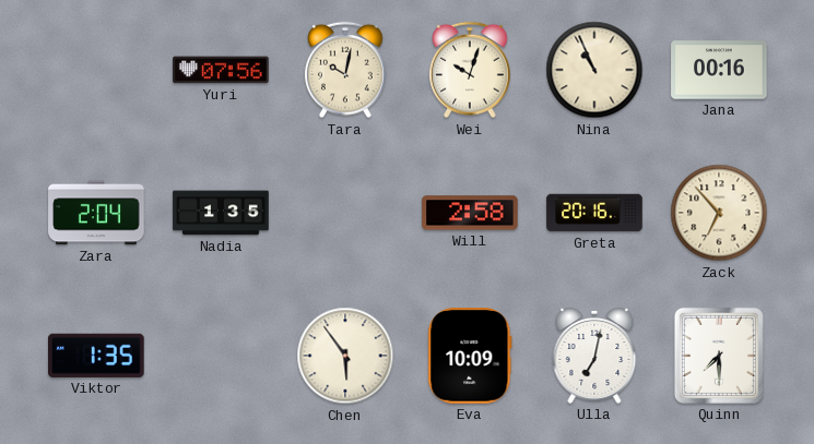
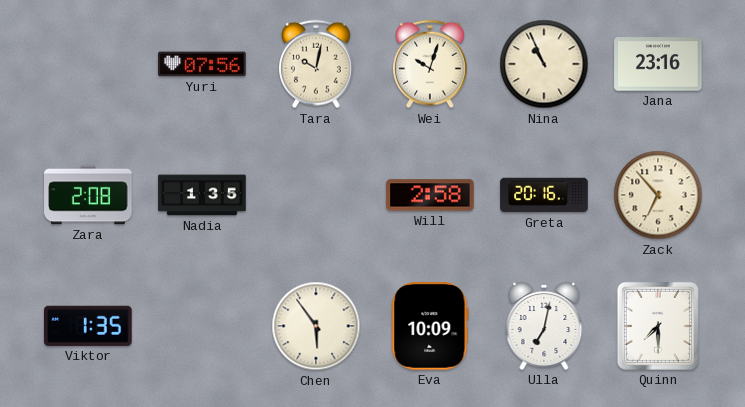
Jana: 00:16 -> 23:16 (658, 64)
Zara: 2:04 -> 2:08 (88, 195)
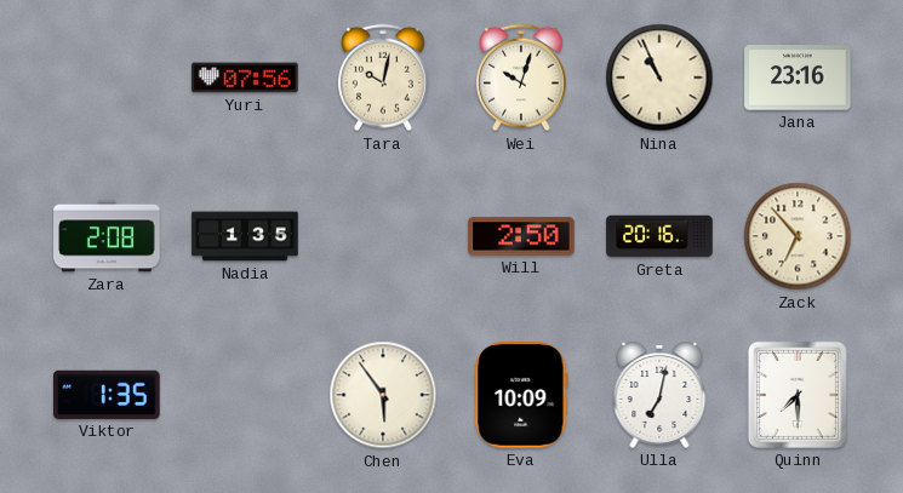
Will: 2:58 -> 2:50 (521, 236)
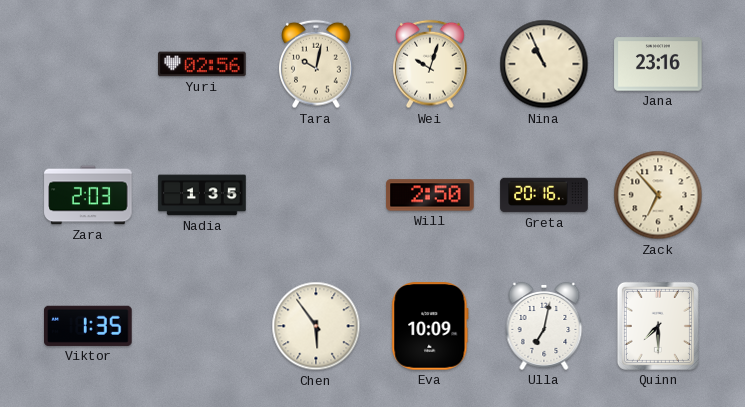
Yuri: 07:56 -> 02:56 (202, 64)
Zara: 2:08 -> 2:03 (88, 195)
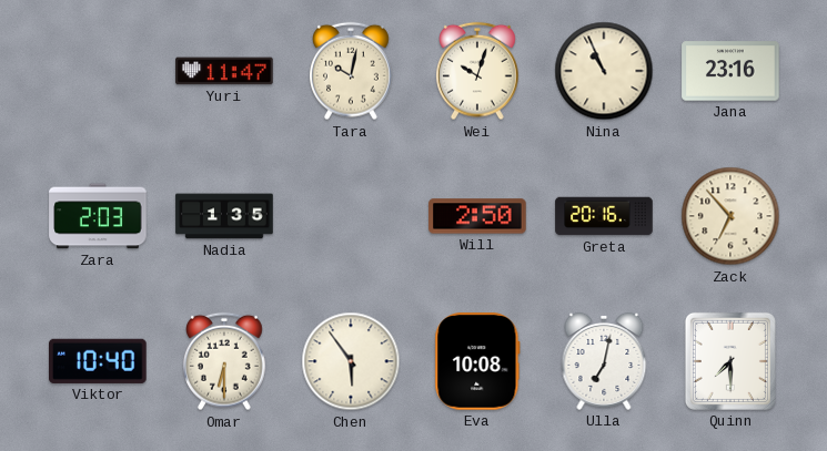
Yuri: 02:56 -> 11:47 (224, 71)
Viktor: 1:35 -> 10:40 (99, 361)
Omar: none -> 6:30 (225, 361)
Eva: 10:09 -> 10:08 (477, 361)
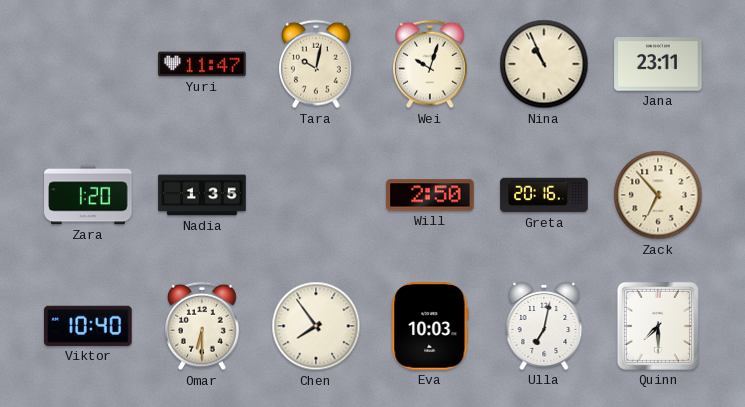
Jana: 23:16 -> 23:11 (658, 64)
Zara: 2:03 -> 1:20 (88, 195)
Chen: 5:54 -> 7:54 (316, 326)
Eva: 10:08 -> 10:03 (430, 326)
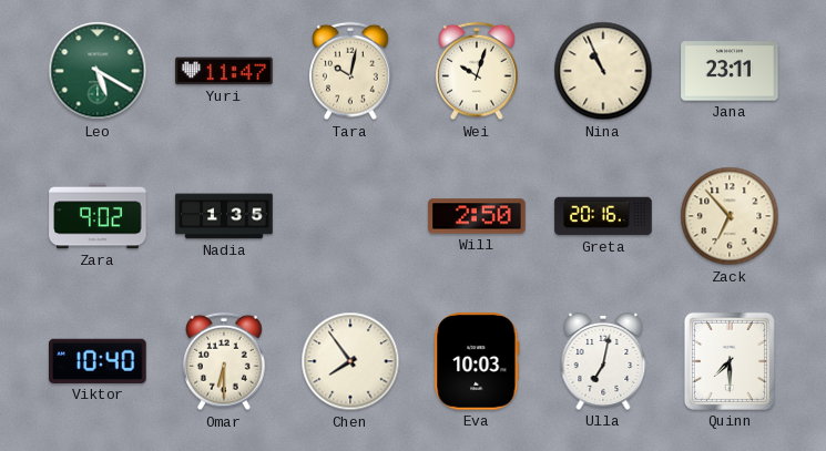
Leo: none -> 5:20 (98, 71)
Zara: 1:20 -> 9:02 (98, 216)
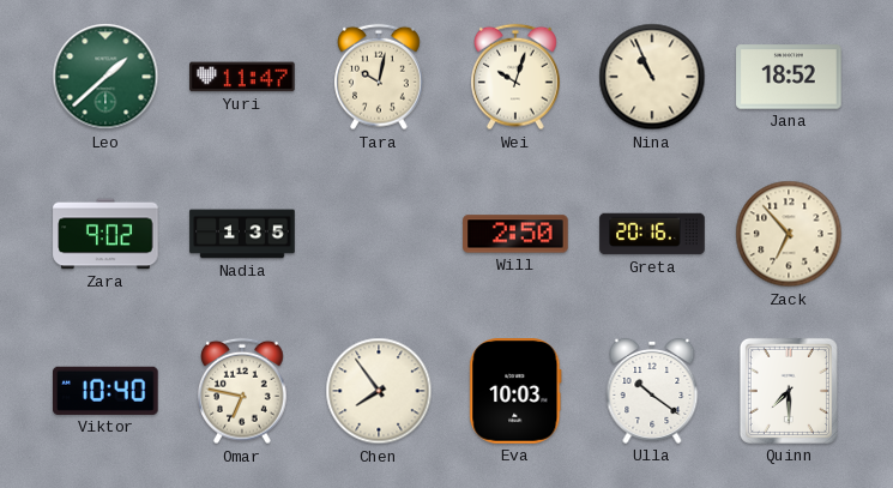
Leo: 5:20 -> 1:38 (105, 77)
Jana: 23:11 -> 18:52 (789, 77)
Omar: 6:30 -> 6:47 (243, 391)
Ulla: 7:02 -> 10:21 (652, 391)
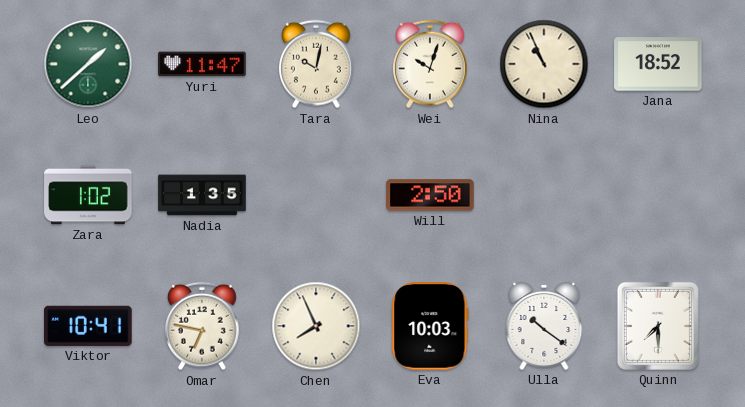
Zara: 9:02 -> 1:02 (88, 195)
Greta: 20:16 -> none (652, 234)
Zack: 6:53 -> none (789, 234)
Viktor: 10:40 -> 10:41 (89, 326)
Chen: 7:54 -> 7:56 (316, 326)
